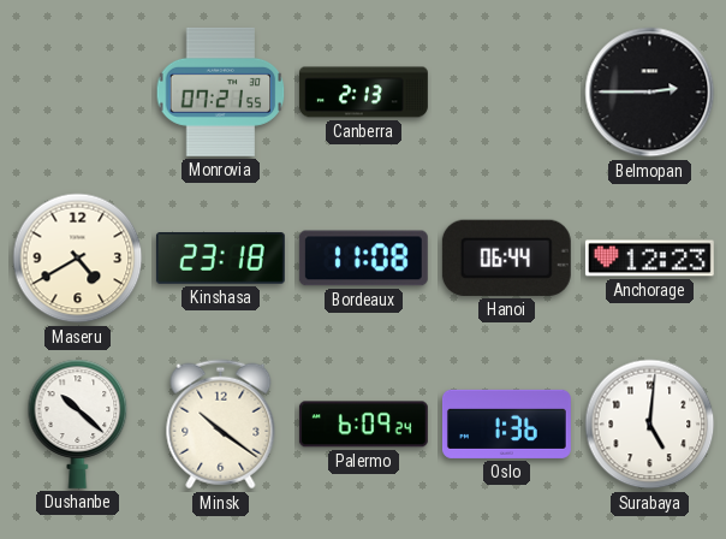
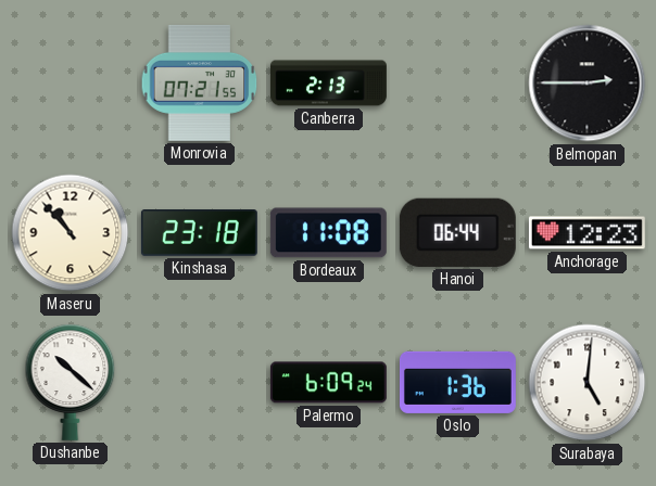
Maseru: 4:40 -> 10:53 (71, 233)
Minsk: 10:21 -> none (221, 425)
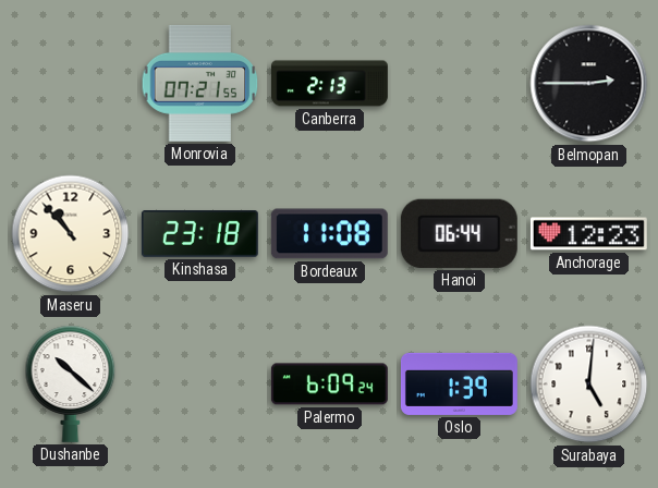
Oslo: 1:36 -> 1:39 (459, 383)
